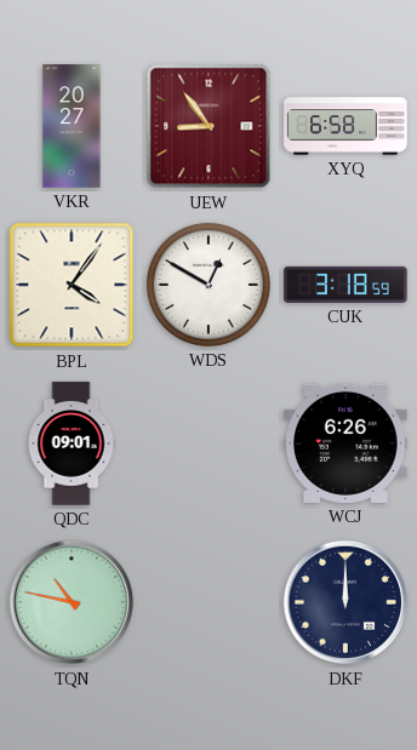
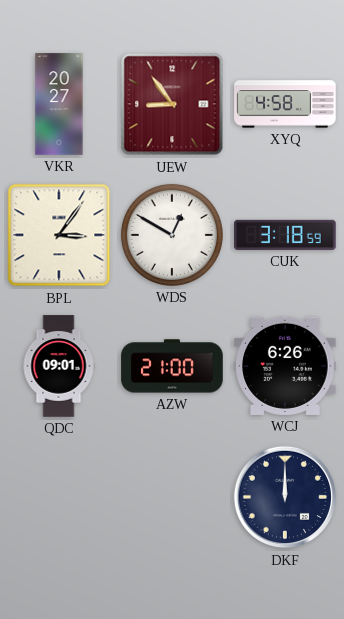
XYQ: 6:58 -> 4:58 (285, 104)
BPL: 4:06 -> 3:06 (59, 235)
AZW: none -> 21:00 (172, 366)
TQN: 10:47 -> none (72, 602)
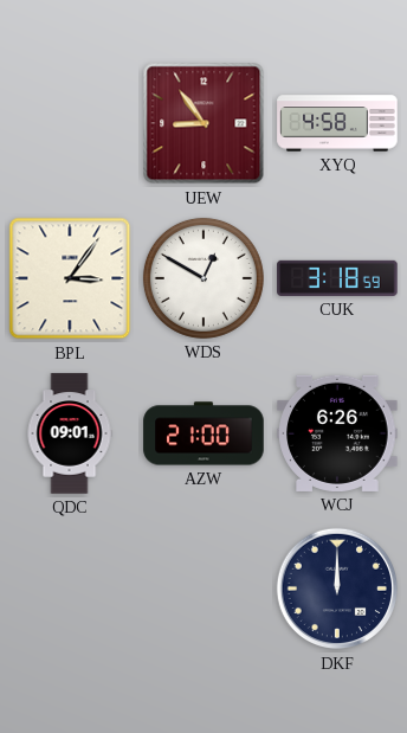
VKR: 20:27 -> none (59, 104)
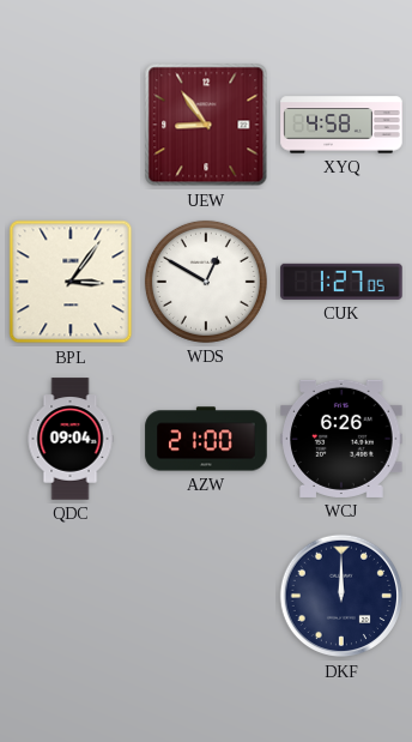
CUK: 3:18 -> 1:27 (341, 282)
QDC: 09:01 -> 09:04 (71, 439)
